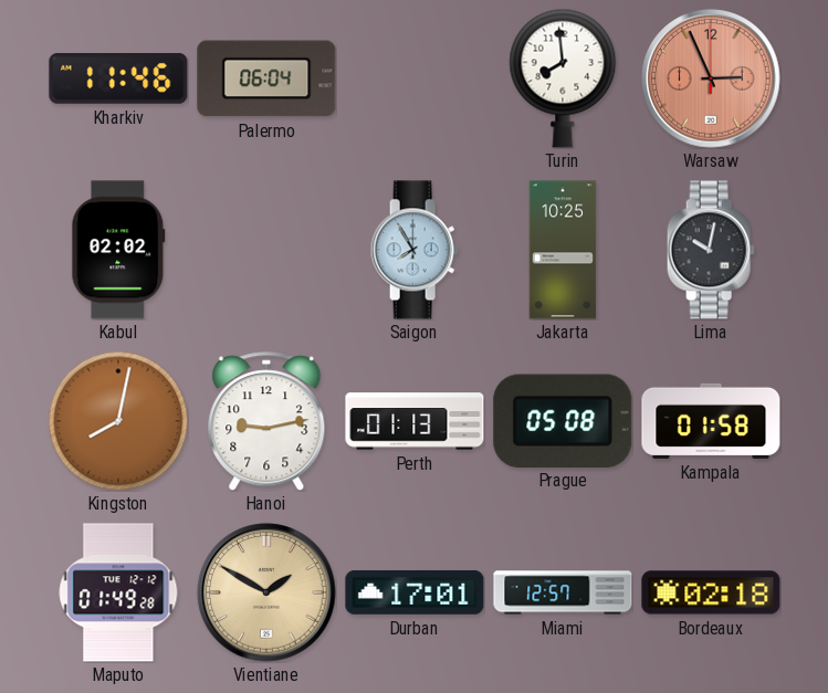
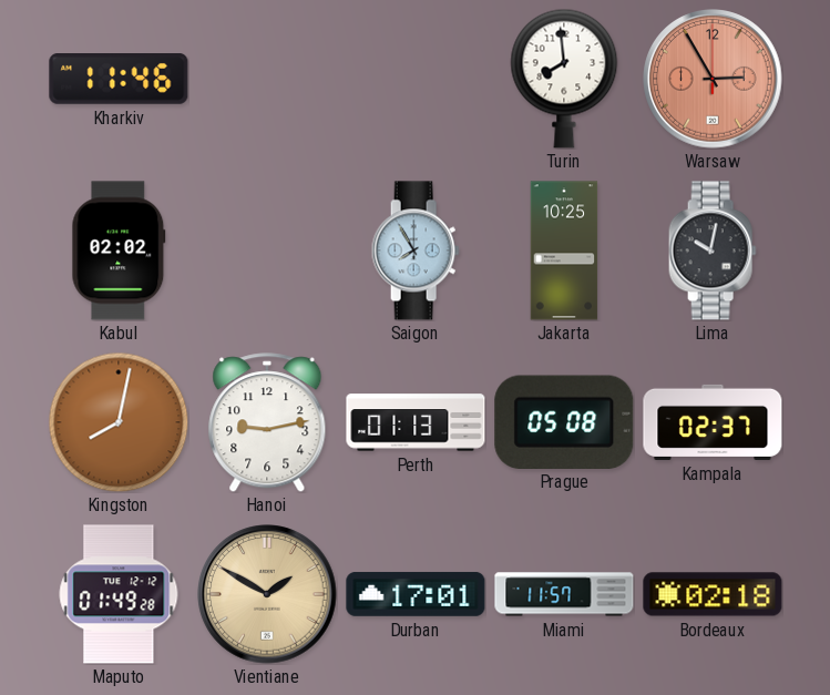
Palermo: 06:04 -> none (266, 78)
Warsaw: 2:56 -> 2:55 (713, 79)
Kampala: 01:58 -> 02:37 (713, 422)
Miami: 12:57 -> 11:57 (564, 594)
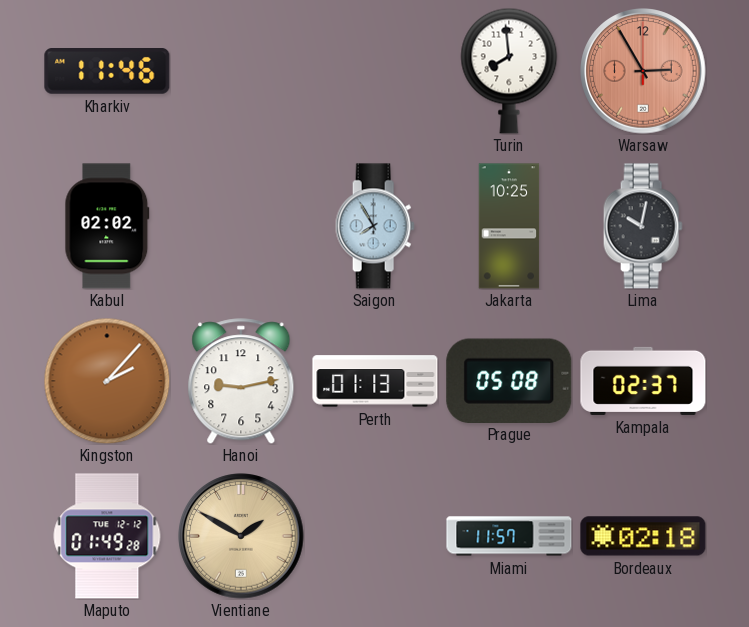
Kingston: 8:02 -> 2:07 (107, 381)
Durban: 17:01 -> none (416, 594)
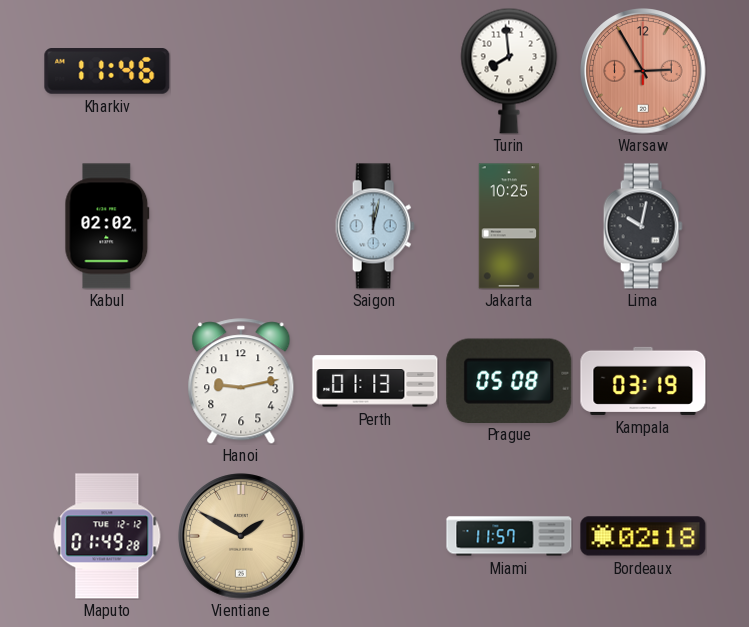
Saigon: 7:55 -> 12:02 (375, 226)
Kingston: 2:07 -> none (107, 381)
Kampala: 02:37 -> 03:19 (643, 381)
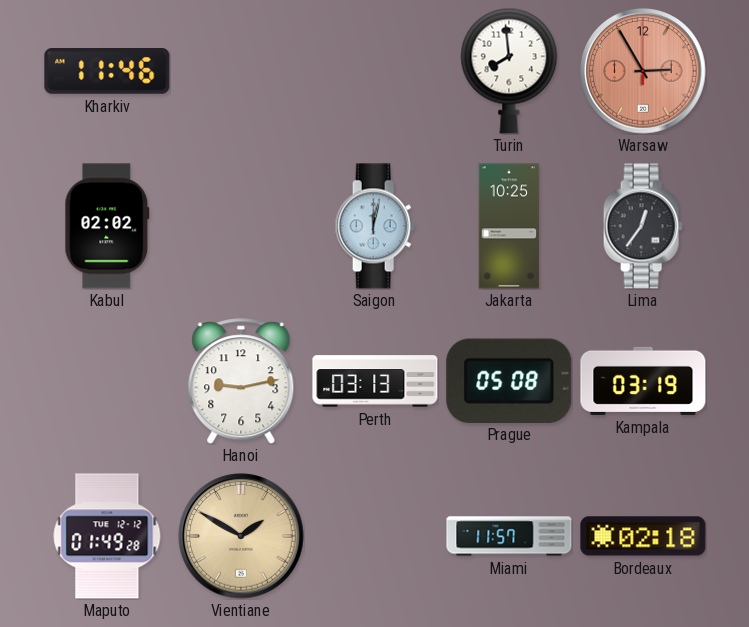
Lima: 10:02 -> 12:36 (643, 226)
Perth: 01:13 -> 03:13 (375, 381)
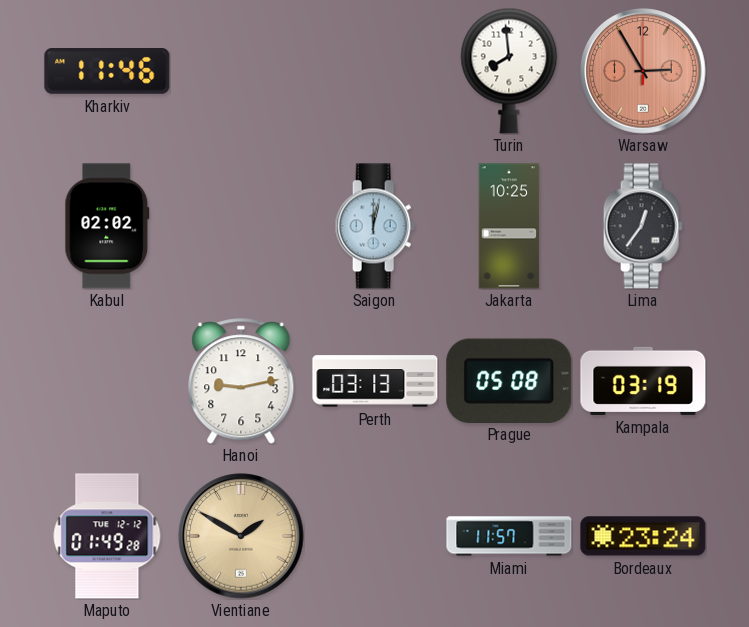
Bordeaux: 02:18 -> 23:24 (643, 536)
